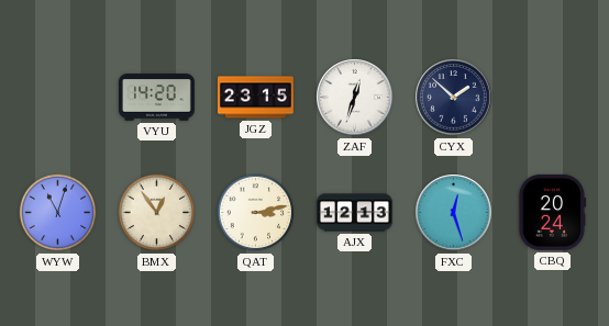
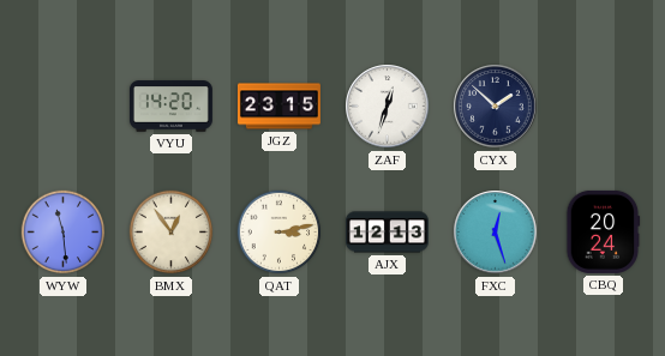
WYW: 11:03 -> 11:29 (64, 233)
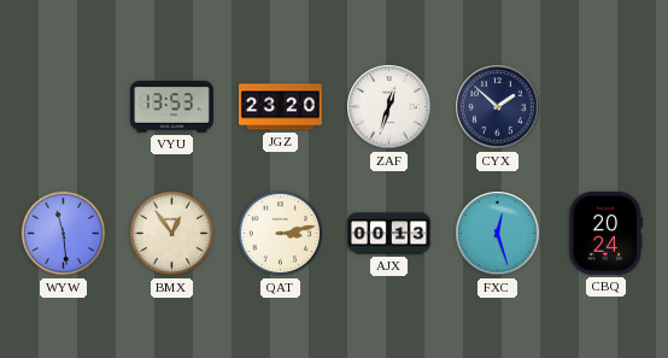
VYU: 14:20 -> 13:53 (171, 107)
JGZ: 23:15 -> 23:20 (280, 107)
AJX: 12:13 -> 00:13 (388, 234)
